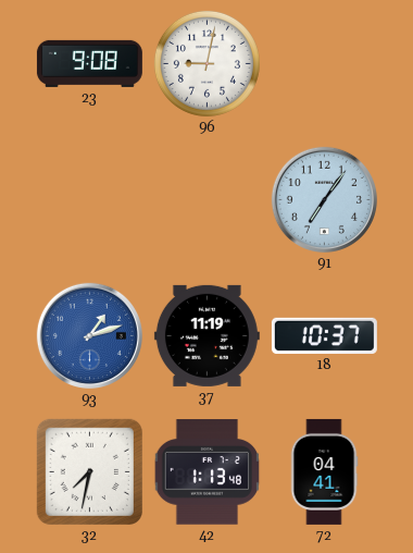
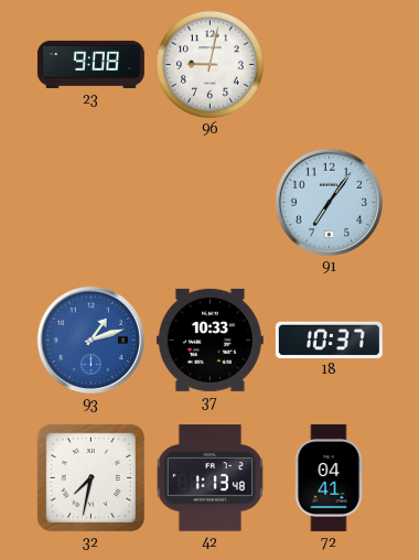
37: 11:19 -> 10:33 (209, 340)
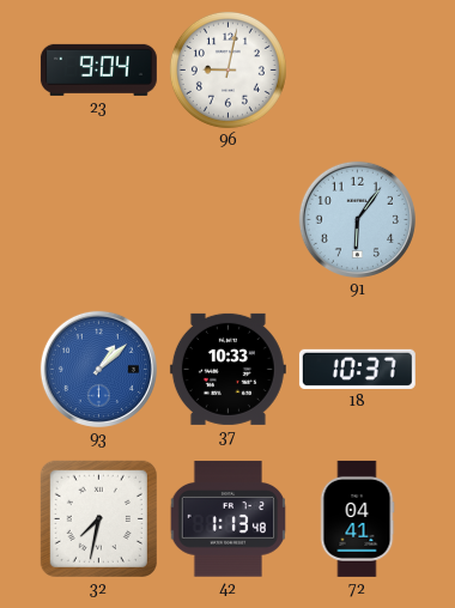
23: 9:08 -> 9:04 (98, 69)
91: 7:06 -> 6:06 (357, 219)
93: 1:12 -> 1:08 (98, 369)
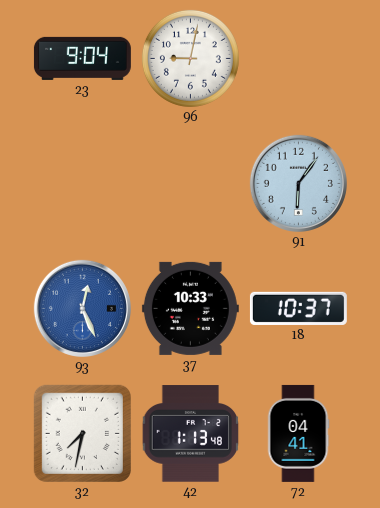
93: 1:08 -> 12:26 (82, 308)
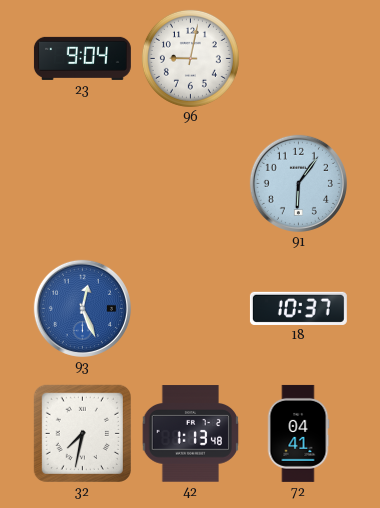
37: 10:33 -> none (190, 308)
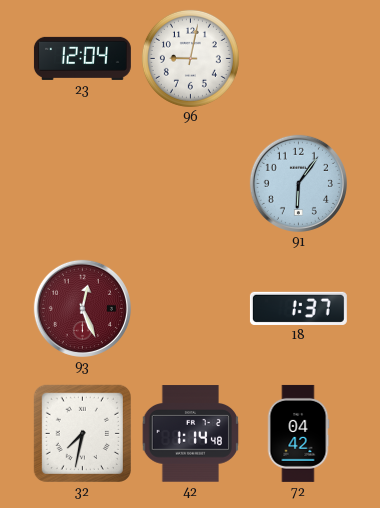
23: 9:04 -> 12:04 (82, 58)
93 dial: blue -> burgundy (82, 308)
18: 10:37 -> 1:37 (298, 308)
42: 1:13 -> 1:14 (191, 434)
72: 04:41 -> 04:42 (298, 433)
